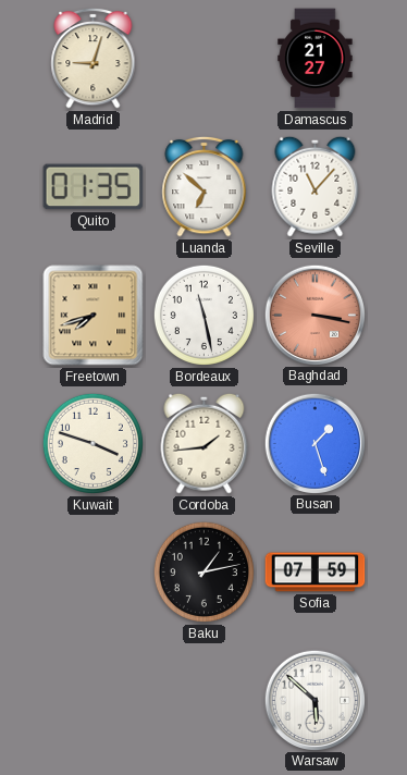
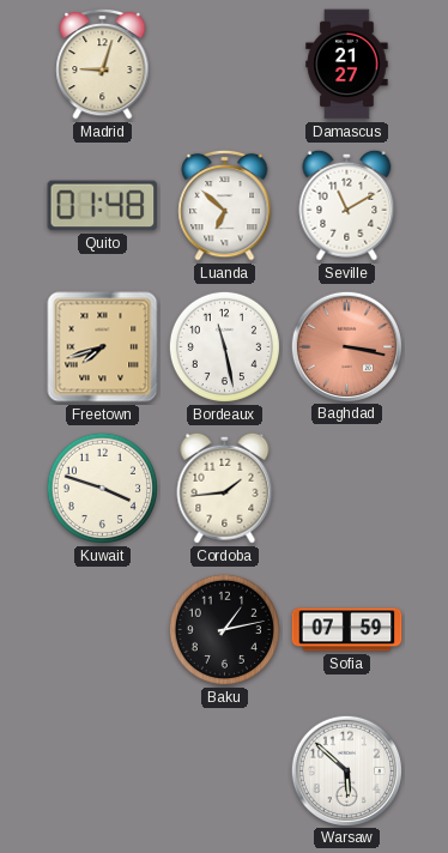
Quito: 01:35 -> 01:48 (103, 206)
Seville: 11:07 -> 11:10 (347, 205)
Busan: 1:27 -> none (314, 443)
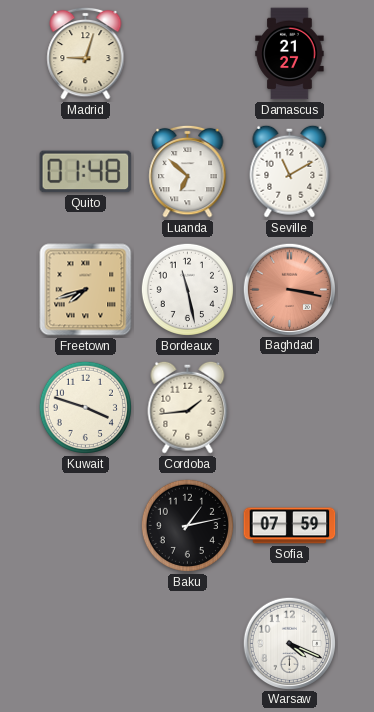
Warsaw: 5:52 -> 4:19 (289, 643)
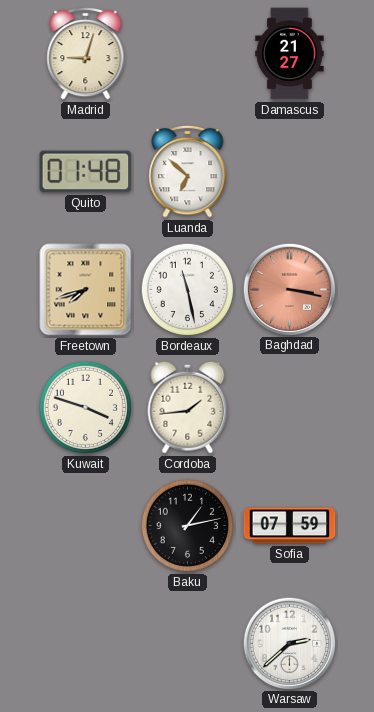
Seville: 11:10 -> none (290, 171)
Warsaw: 4:19 -> 2:38 (289, 643)
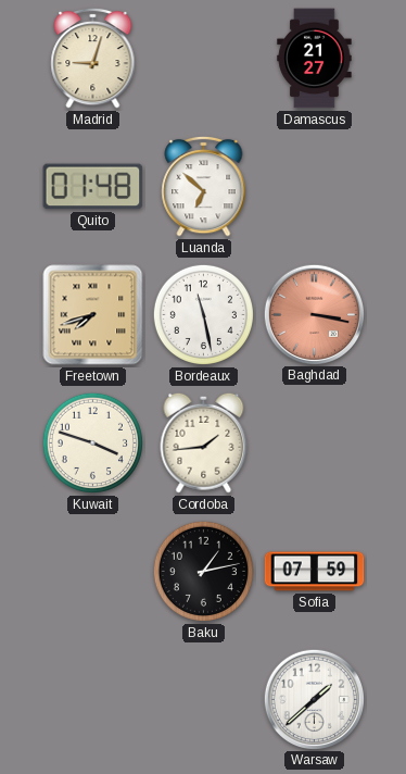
Warsaw: 2:38 -> 1:38 (314, 699)
